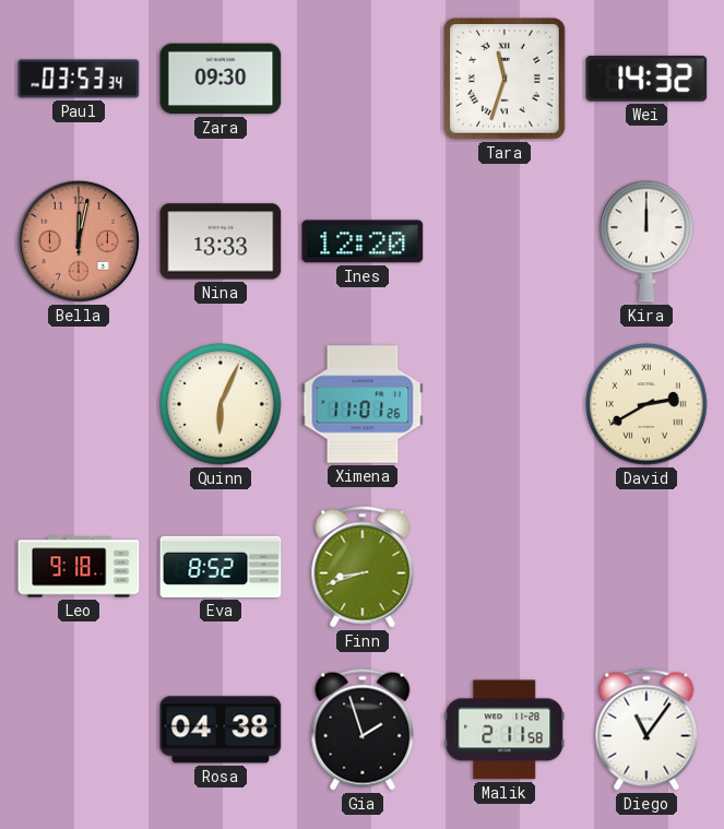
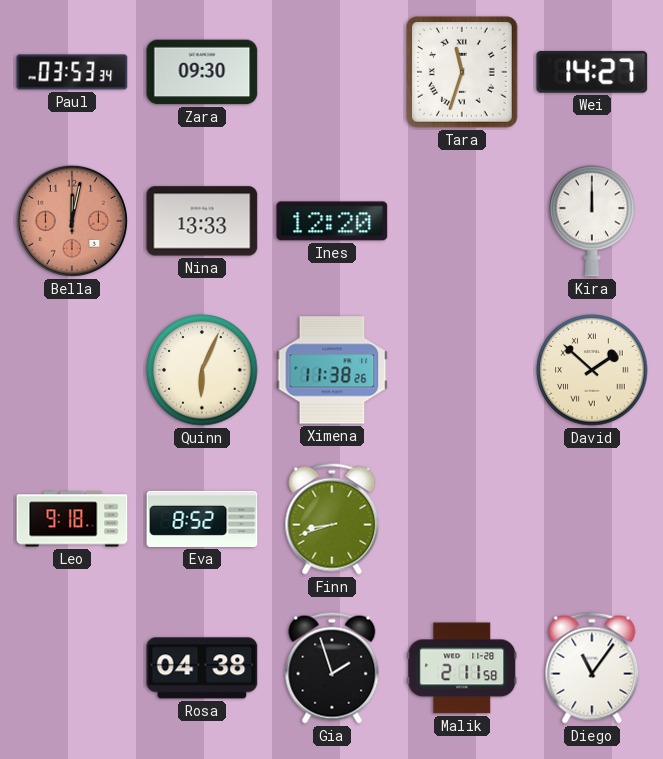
Wei: 14:32 -> 14:27 (592, 72)
Ximena: 11:01 -> 11:38 (332, 370)
David: 2:40 -> 1:52 (592, 370)
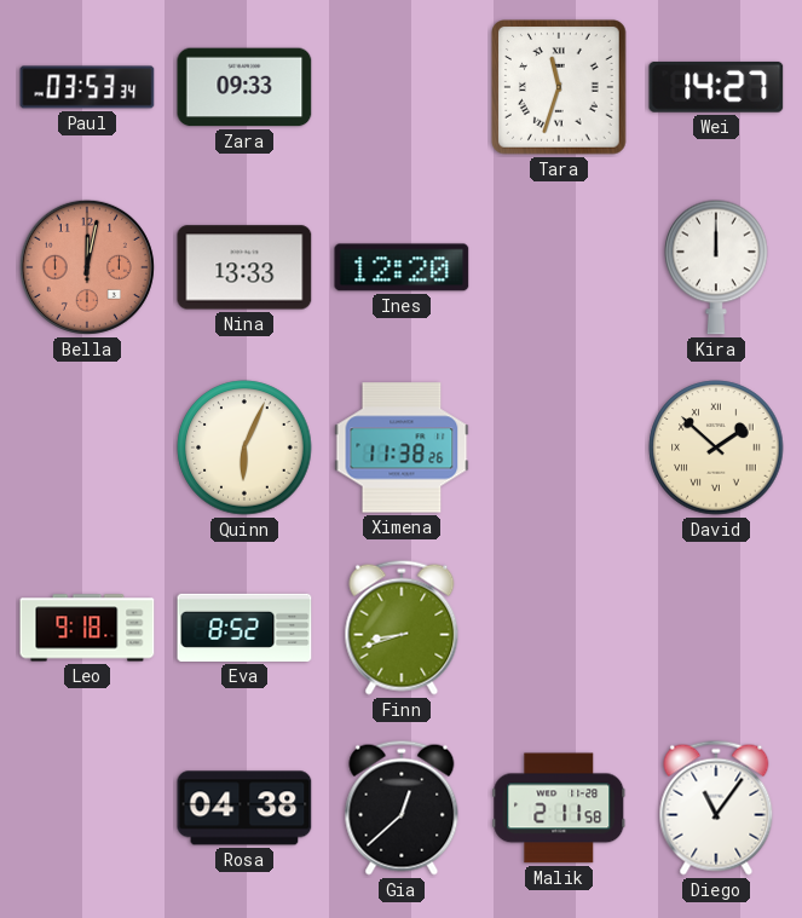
Zara: 09:30 -> 09:33 (244, 87)
Gia: 1:57 -> 12:38 (402, 808)
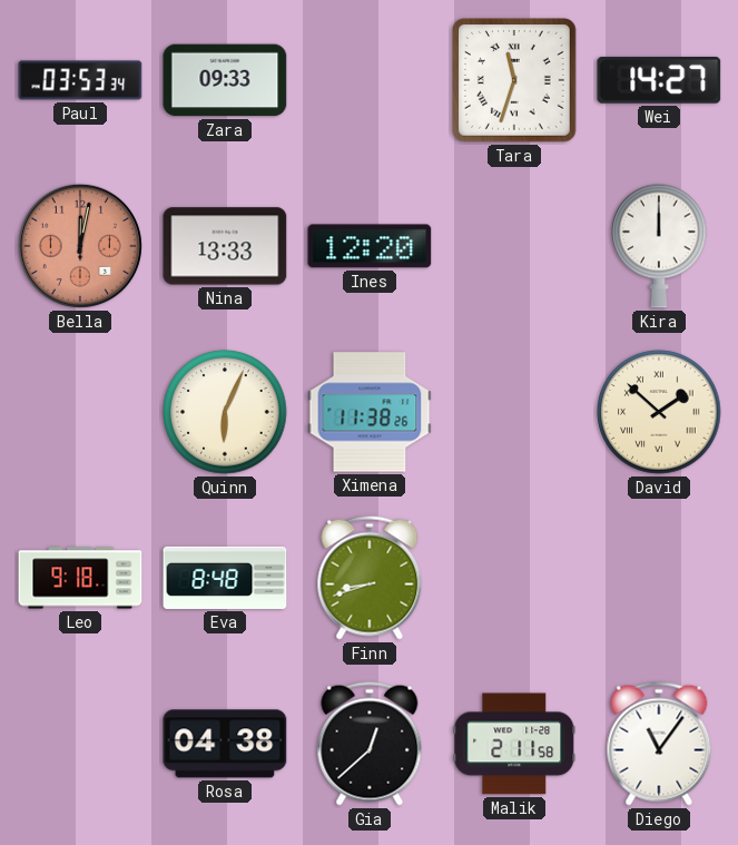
Eva: 8:52 -> 8:48 (225, 578)
